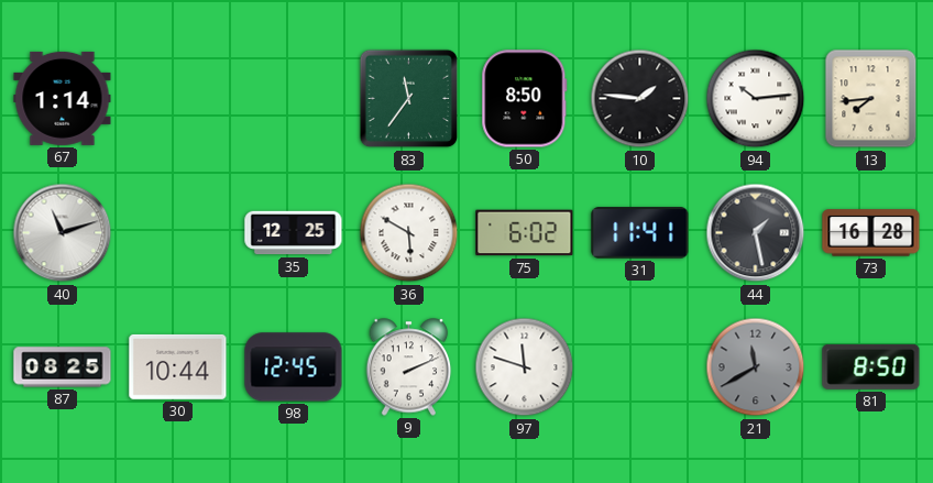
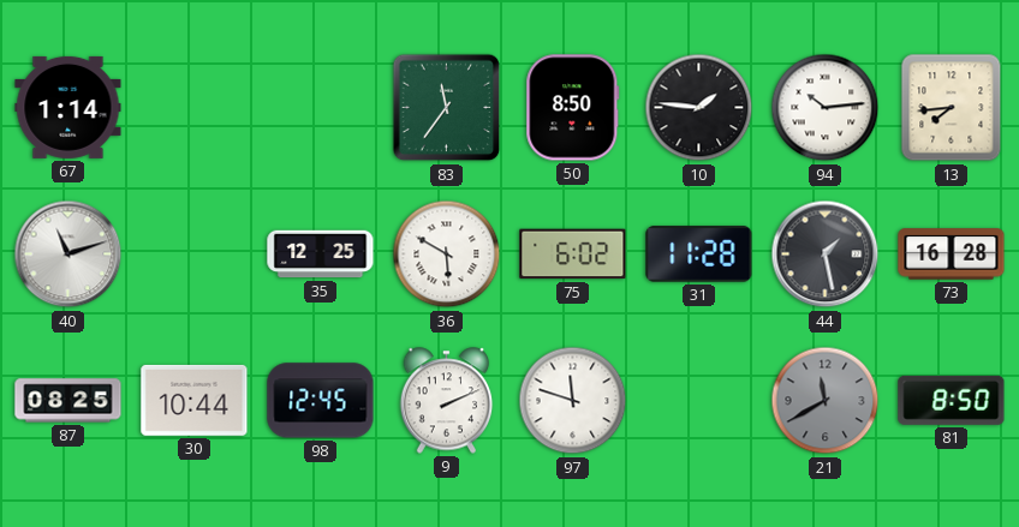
31: 11:41 -> 11:28 (699, 254)
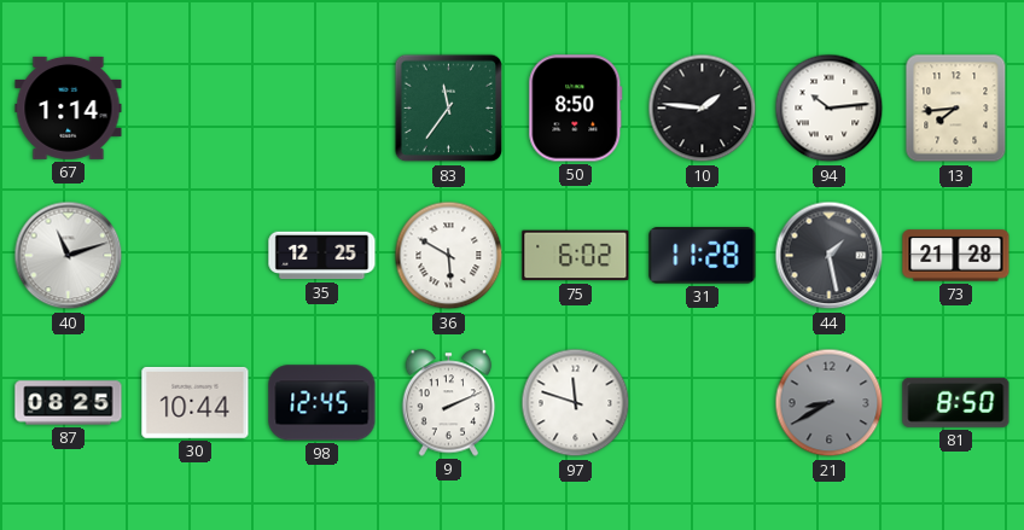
73: 16:28 -> 21:28 (956, 256)
21: 11:40 -> 8:40 (830, 403)
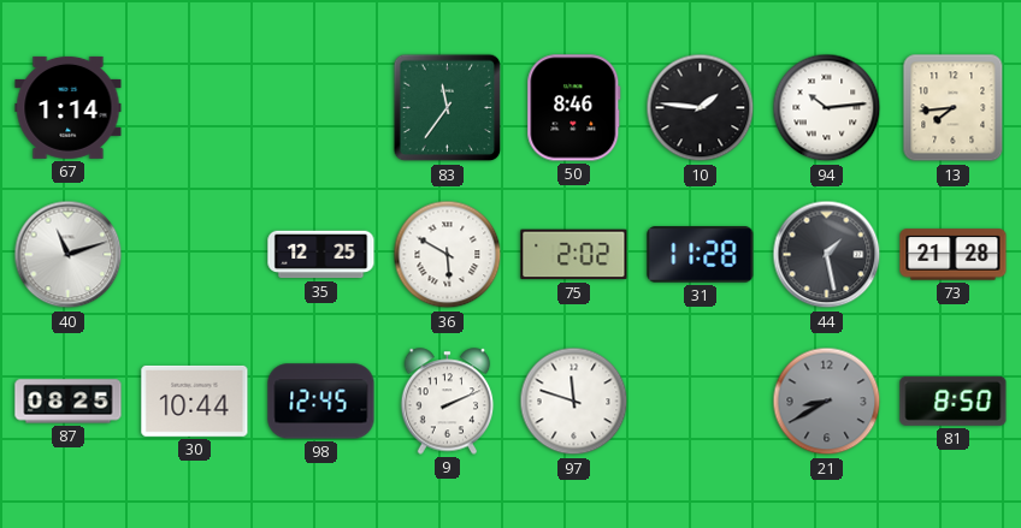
50: 8:50 -> 8:46 (574, 108)
75: 6:02 -> 2:02 (574, 255)
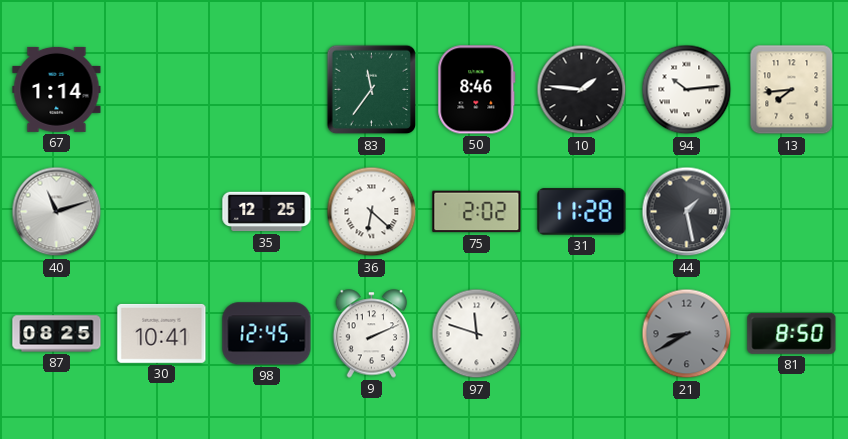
36: 5:50 -> 6:22 (372, 212)
73: 21:28 -> none (954, 255)
30: 10:44 -> 10:41 (162, 333)
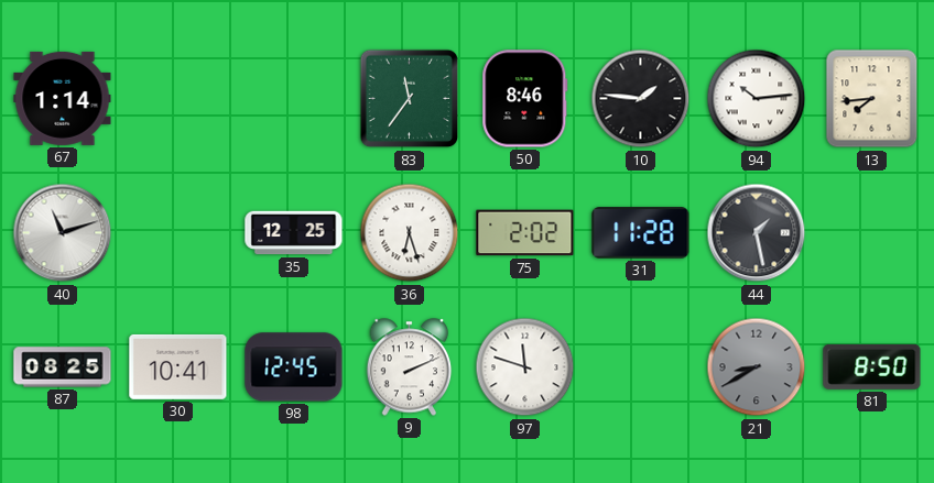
36: 6:22 -> 6:27 (410, 233)
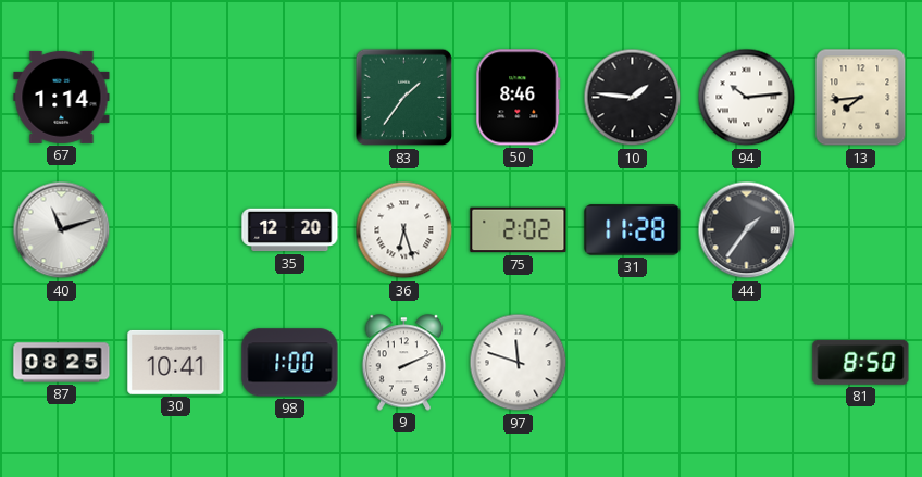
83: 11:36 -> 1:36 (404, 98)
35: 12:25 -> 12:20 (290, 230)
44: 1:28 -> 1:36 (747, 230)
98: 12:45 -> 1:00 (290, 363)
21: 8:40 -> none (757, 367)
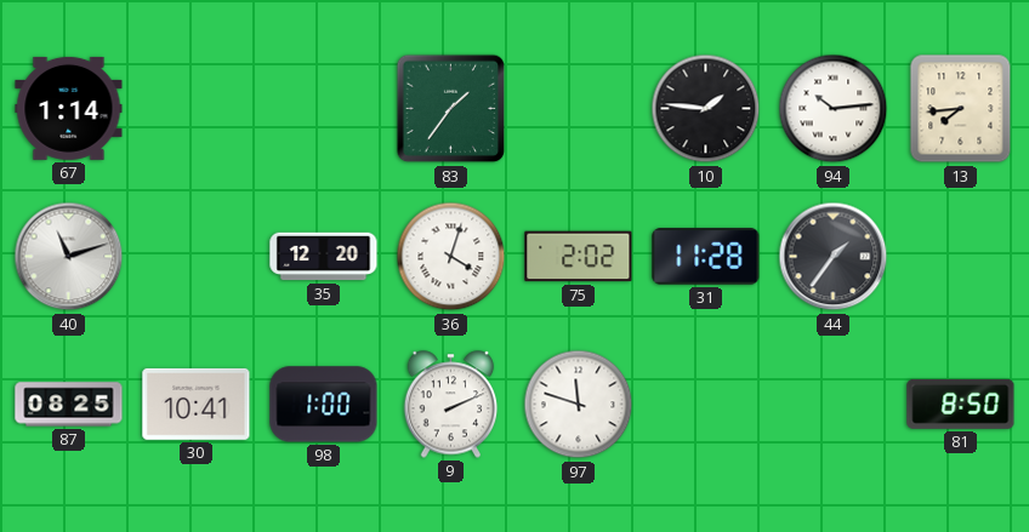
50: 8:46 -> none (519, 98)
36: 6:27 -> 4:03 (451, 257)
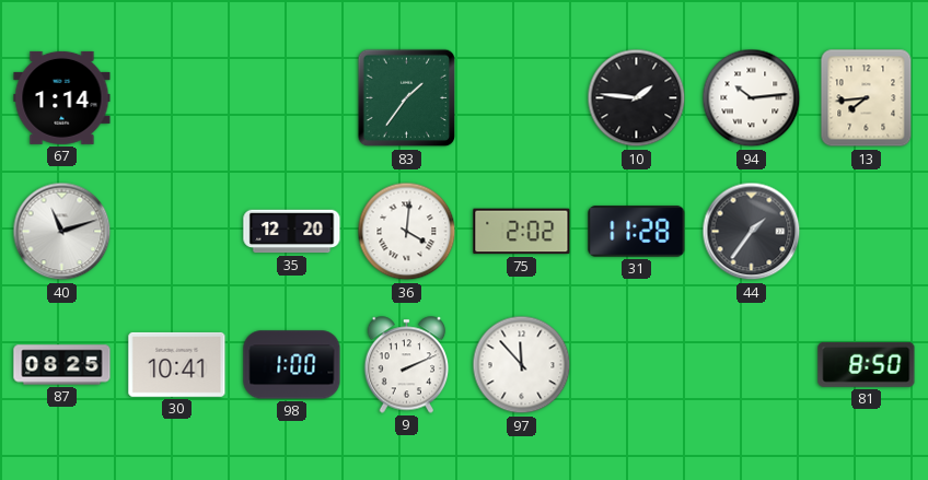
36: 4:03 -> 4:01 (407, 232)
97: 11:48 -> 11:53 (522, 365)
